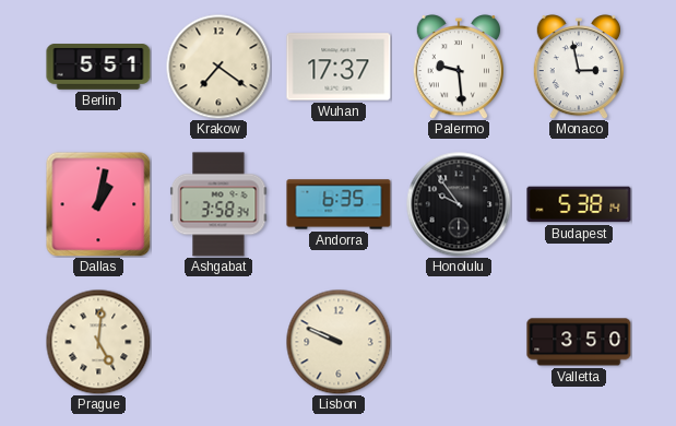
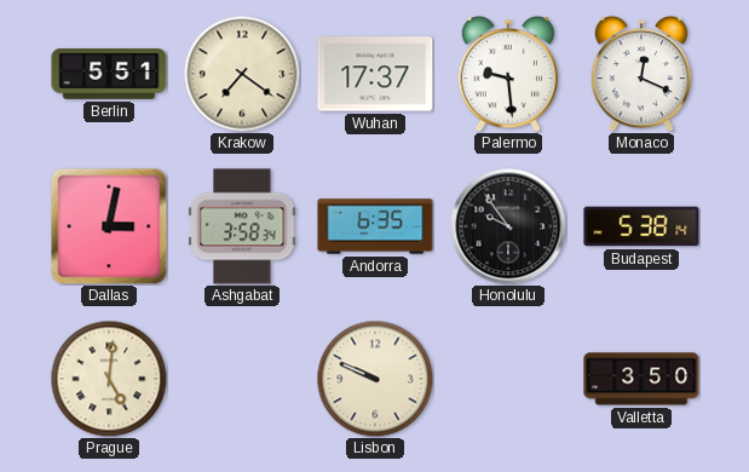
Monaco: 2:58 -> 12:19 (640, 74)
Dallas: 1:02 -> 3:02 (109, 226)
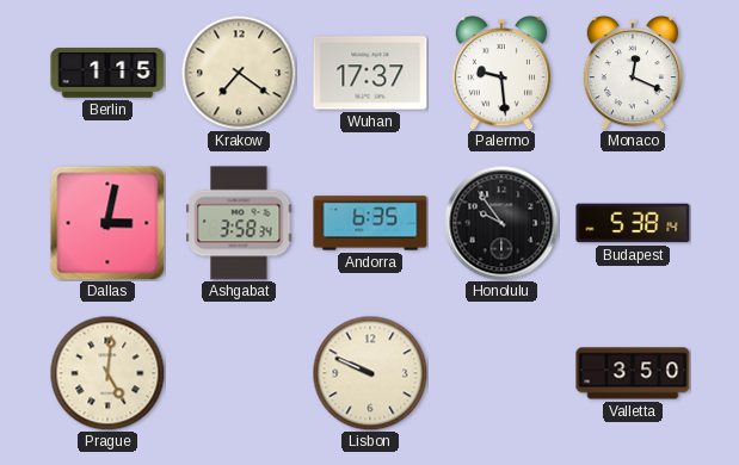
Berlin: 5:51 -> 1:15 (107, 73)
